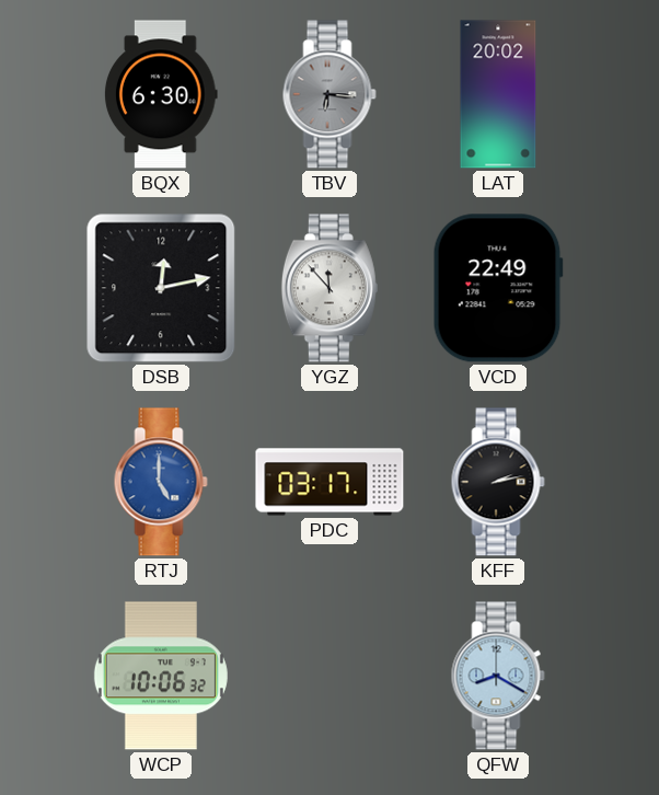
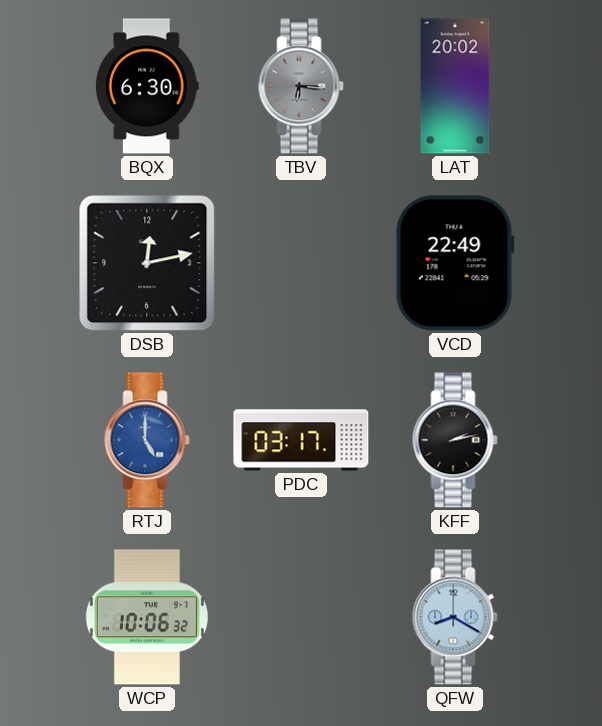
YGZ: 11:53 -> none (329, 288)
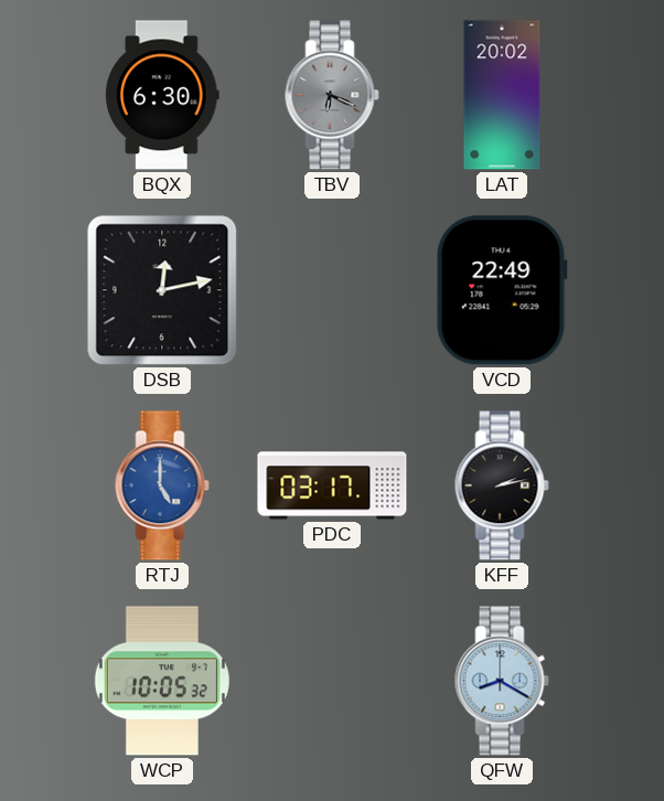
TBV: 6:16 -> 6:19 (332, 95)
WCP: 10:06 -> 10:05 (162, 681)
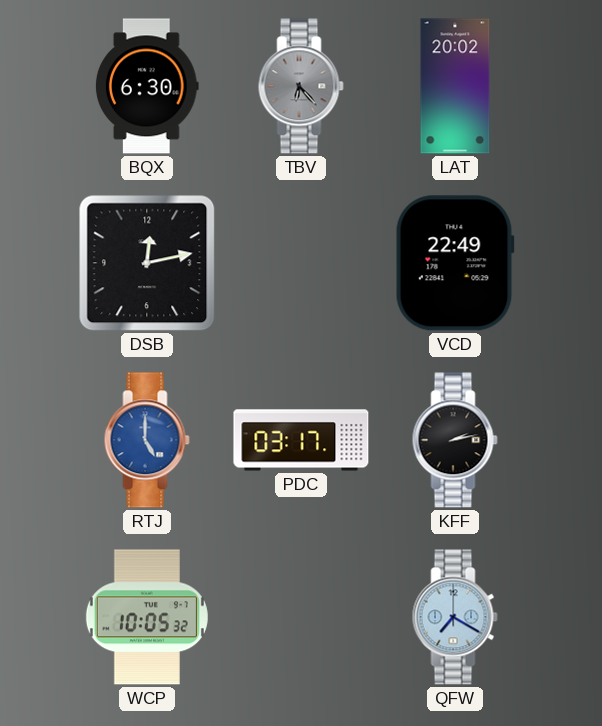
TBV: 6:19 -> 6:23 (301, 86)
QFW: 8:20 -> 7:20 (455, 617)
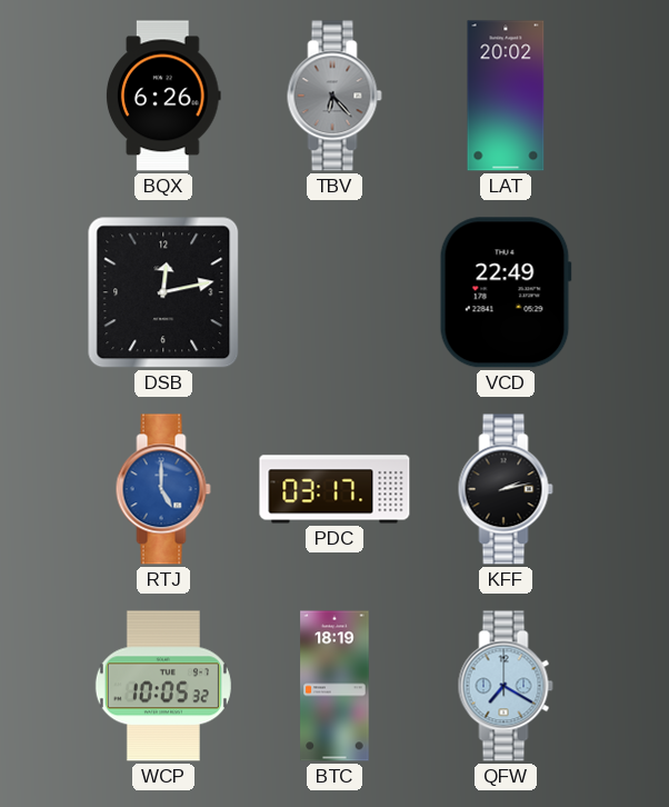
BQX: 6:30 -> 6:26 (163, 96)
BTC: none -> 18:19 (334, 686)
